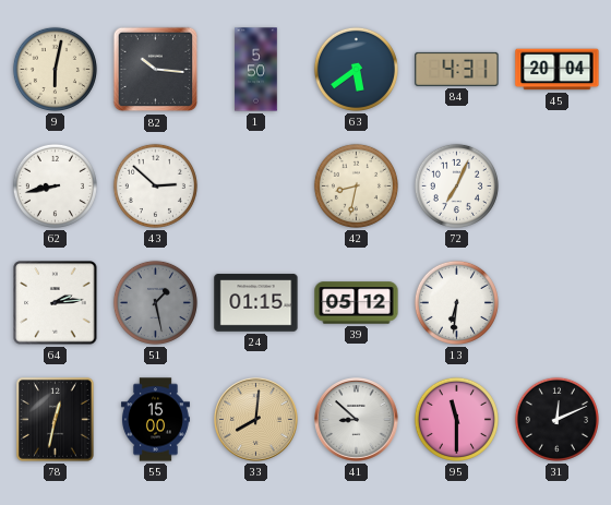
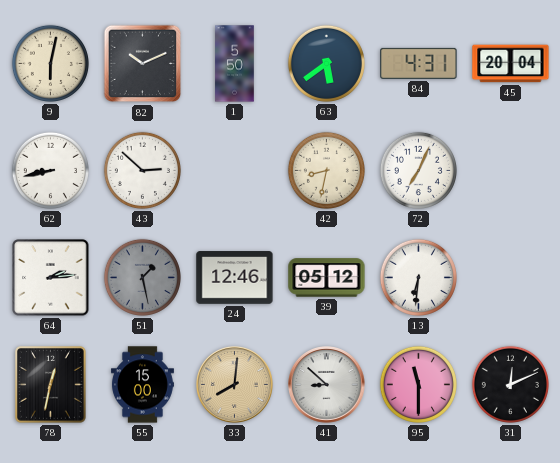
82: 10:16 -> 10:11 (143, 64)
24: 01:15 -> 12:46 (235, 278)
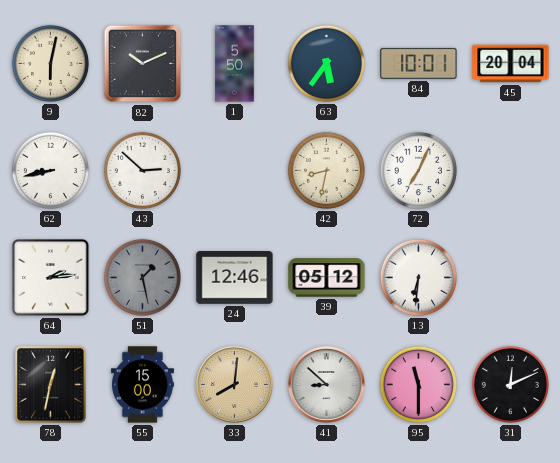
63: 5:39 -> 5:36 (326, 63)
84: 4:31 -> 10:01 (419, 63)
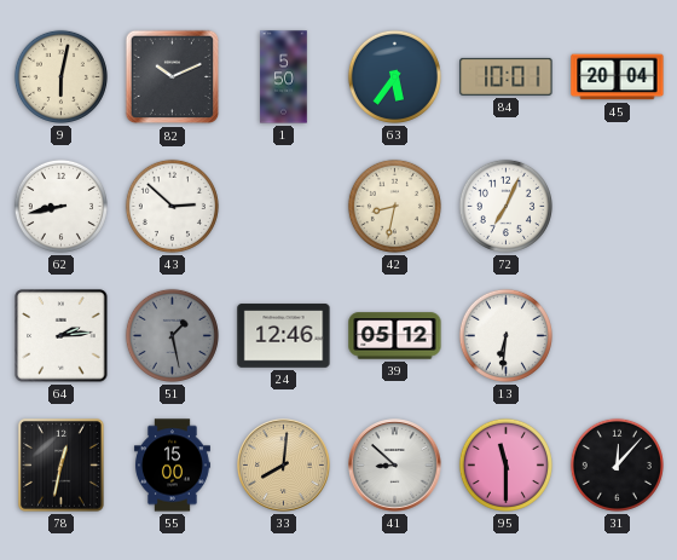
31: 12:11 -> 12:07 (617, 464)
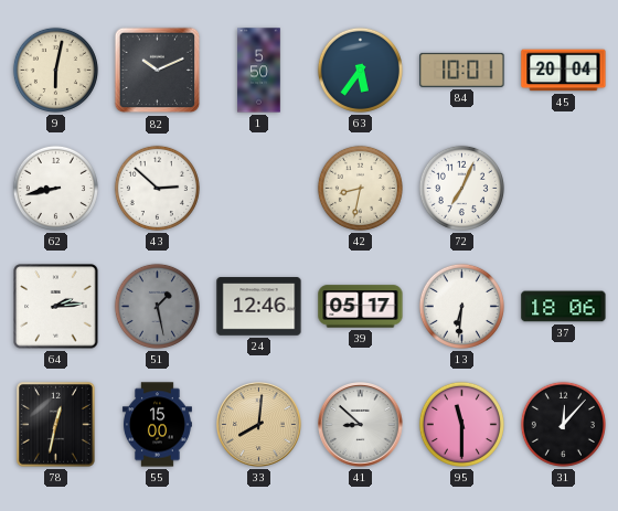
39: 05:12 -> 05:17 (361, 307)
37: none -> 18:06 (564, 307)
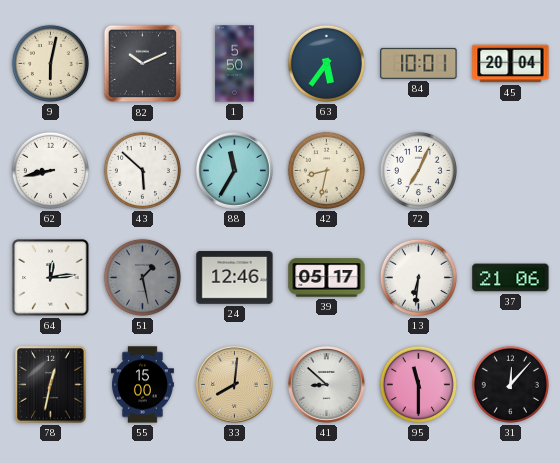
43: 2:52 -> 5:52 (142, 170)
88: none -> 11:35 (235, 171)
64: 2:14 -> 12:14 (51, 278)
37: 18:06 -> 21:06 (511, 278)
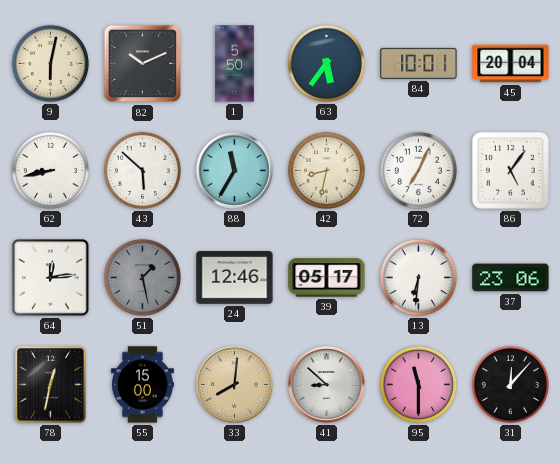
86: none -> 5:06 (511, 171)
37: 21:06 -> 23:06 (511, 278)
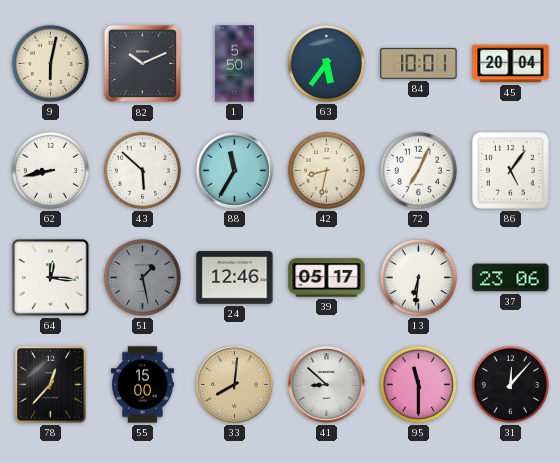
64: 12:14 -> 12:16 (51, 278)
78: 12:32 -> 12:37 (51, 385)
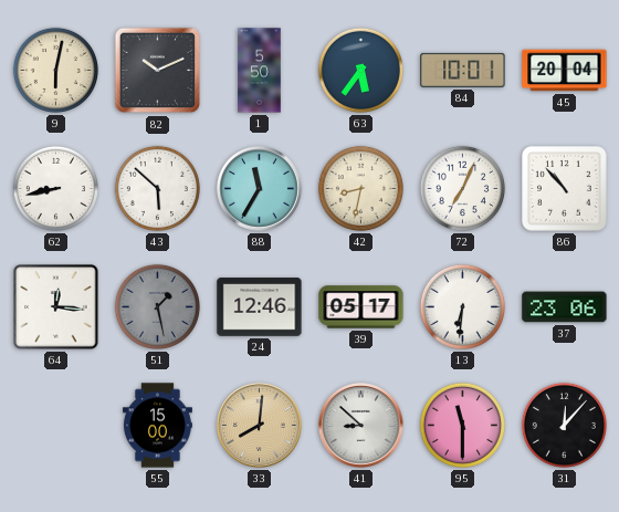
86: 5:06 -> 10:53 (565, 189)
78: 12:37 -> none (51, 385)
